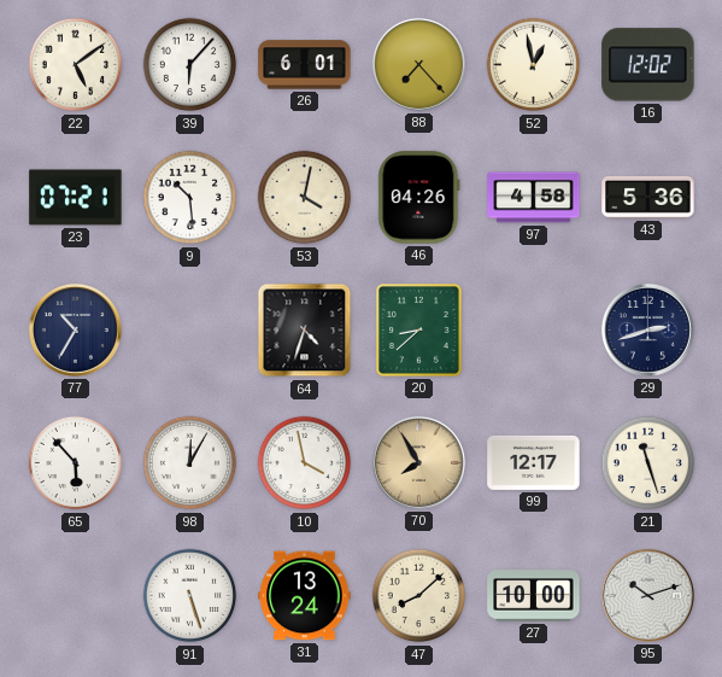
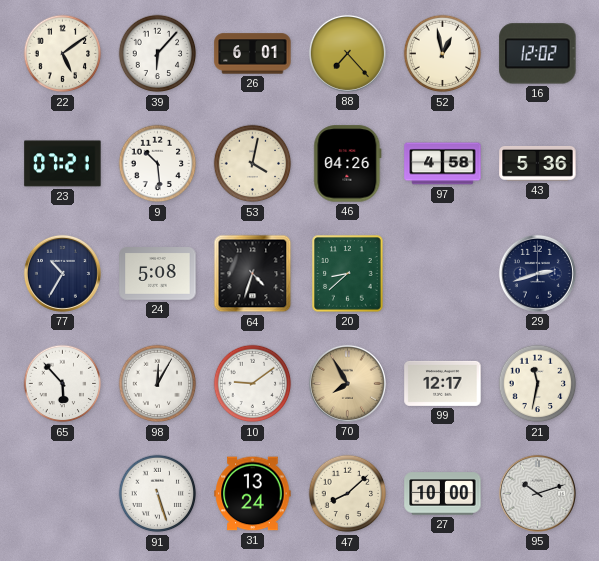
24: none -> 5:08 (158, 274)
10: 3:58 -> 9:09 (253, 384)
21: 11:27 -> 11:32 (538, 384)
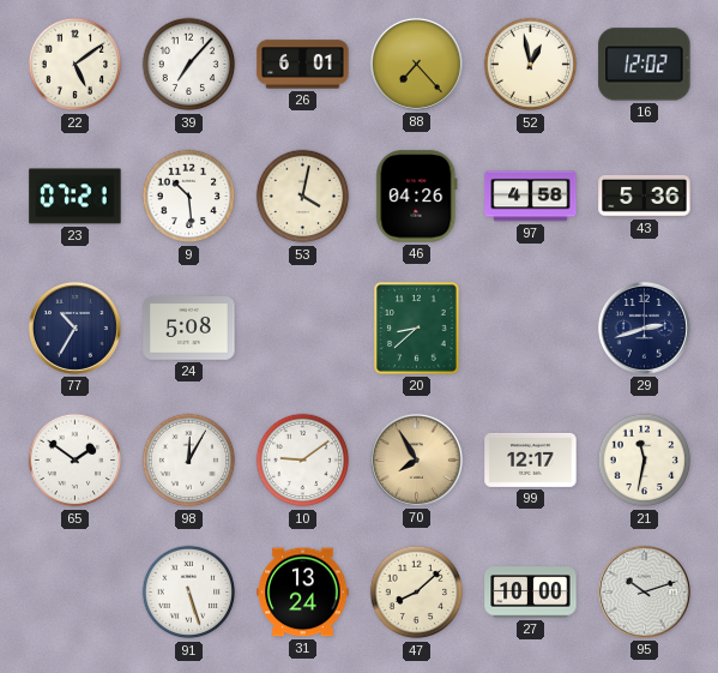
39: 6:07 -> 7:07 (189, 65)
64: 4:33 -> none (253, 274)
65: 5:53 -> 1:51 (76, 461)
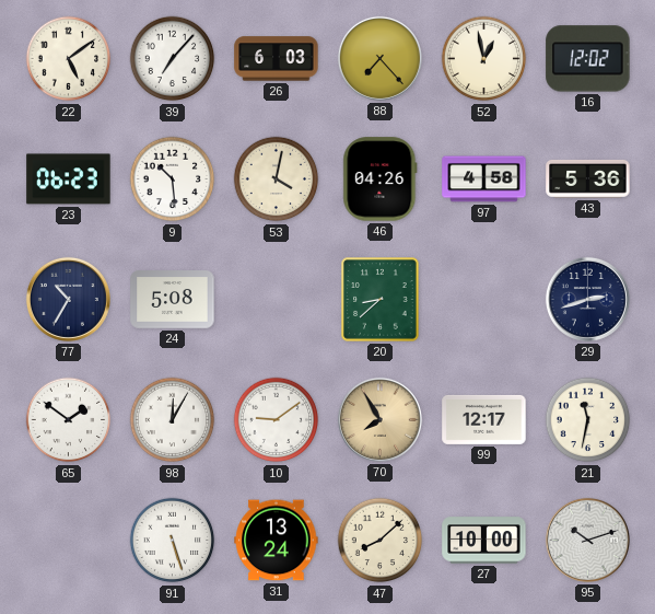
26: 6:01 -> 6:03 (277, 59)
23: 07:21 -> 06:23 (69, 179)
